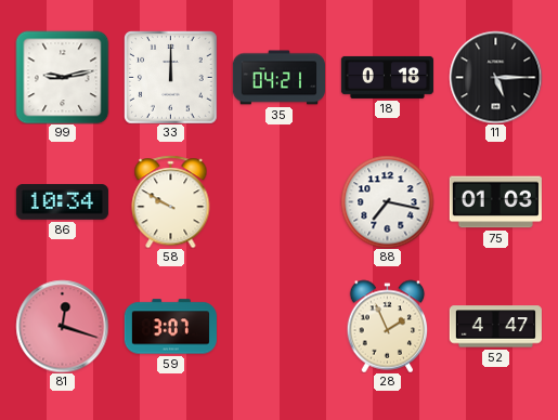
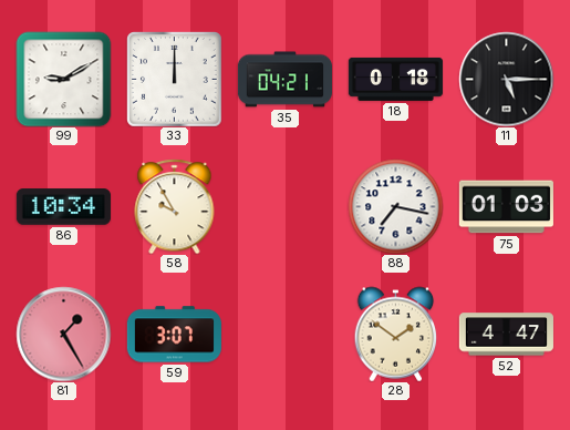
99: 9:13 -> 9:10 (63, 79)
58: 9:50 -> 9:55 (175, 206)
81: 12:18 -> 1:25 (63, 334)
28: 1:56 -> 1:51 (396, 334)
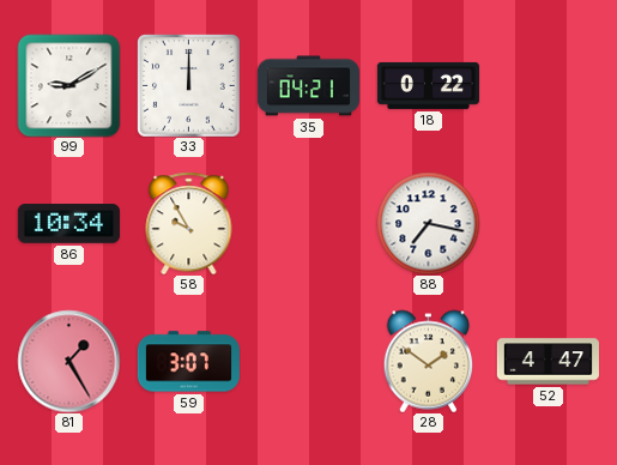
18: 0:18 -> 0:22 (428, 85)
11: 5:15 -> none (506, 79)
75: 01:03 -> none (506, 207)
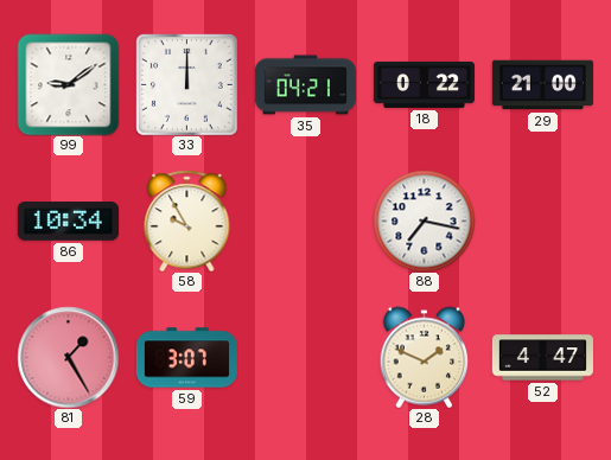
99: 9:10 -> 9:09 (68, 84)
29: none -> 21:00 (542, 85)
28: 1:51 -> 1:49 (425, 357)
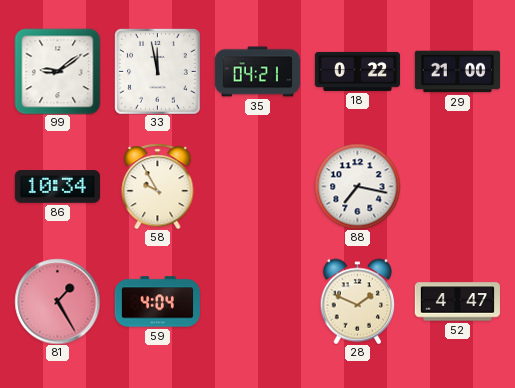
33: 12:00 -> 11:58 (158, 72)
59: 3:07 -> 4:04 (157, 302)
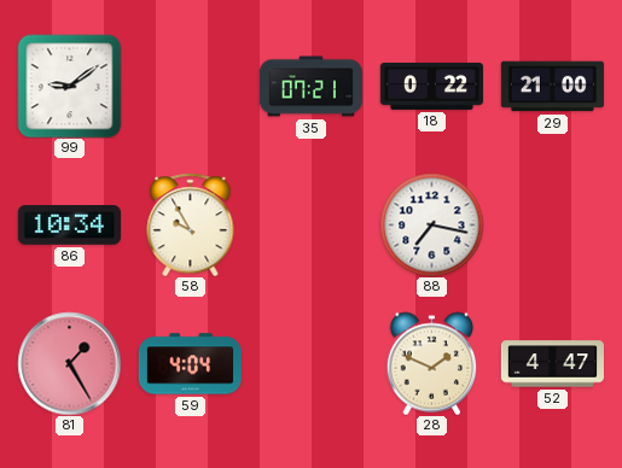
33: 11:58 -> none (158, 72)
35: 04:21 -> 07:21 (310, 87)
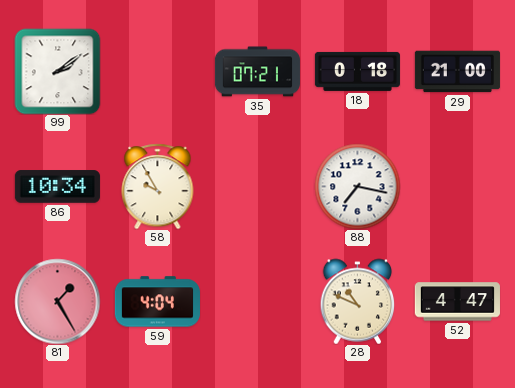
99: 9:09 -> 2:09 (57, 71)
18: 0:22 -> 0:18 (357, 71)
28: 1:49 -> 10:49 (358, 301)
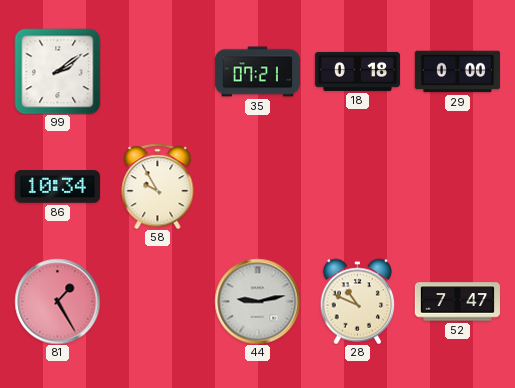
29: 21:00 -> 0:00 (457, 72)
88: 7:17 -> none (357, 186)
59: 4:04 -> none (157, 302)
44: none -> 9:13 (257, 301)
52: 4:47 -> 7:47 (457, 302)
